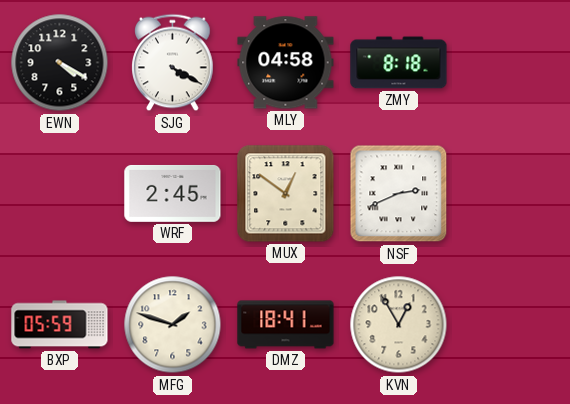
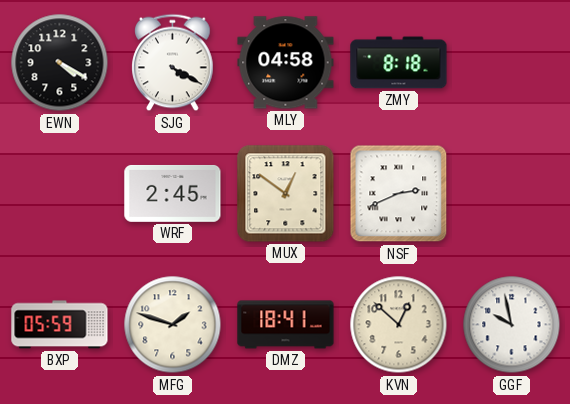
KVN: 12:55 -> 12:52 (399, 325)
GGF: none -> 9:58 (512, 325)
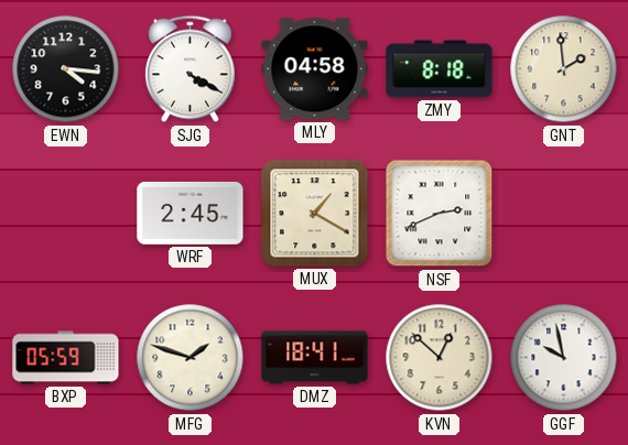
EWN: 4:20 -> 4:16 (66, 69)
GNT: none -> 1:59 (564, 69)
MUX: 12:51 -> 1:20 (315, 214)
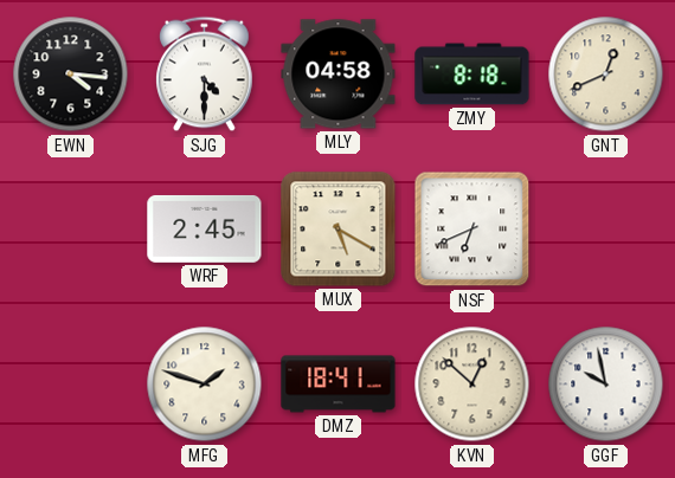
SJG: 4:20 -> 4:30 (205, 75)
GNT: 1:59 -> 12:41 (606, 75)
MUX: 1:20 -> 5:20 (339, 230)
NSF: 2:41 -> 6:41 (472, 230)
BXP: 05:59 -> none (66, 358)
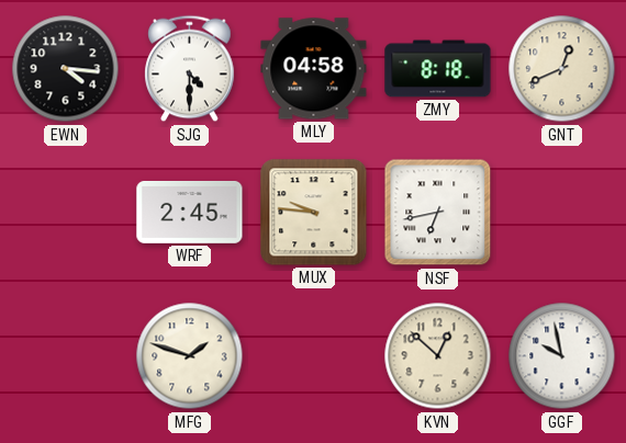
MUX: 5:20 -> 9:46 (314, 213)
NSF: 6:41 -> 6:43 (438, 213)
DMZ: 18:41 -> none (339, 385)
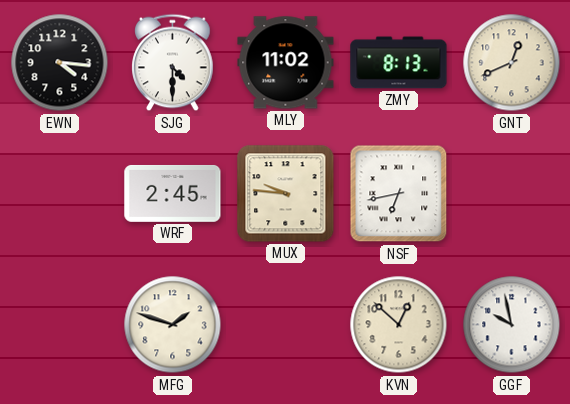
MLY: 04:58 -> 11:02 (286, 63)
ZMY: 8:18 -> 8:13 (399, 63)
